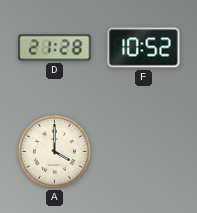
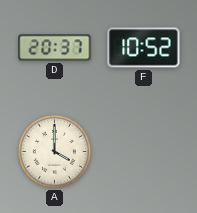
D: 21:28 -> 20:37 (55, 48)
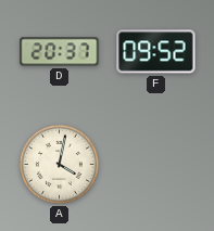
F: 10:52 -> 09:52 (156, 52)
A: 4:00 -> 4:02 (59, 164)
